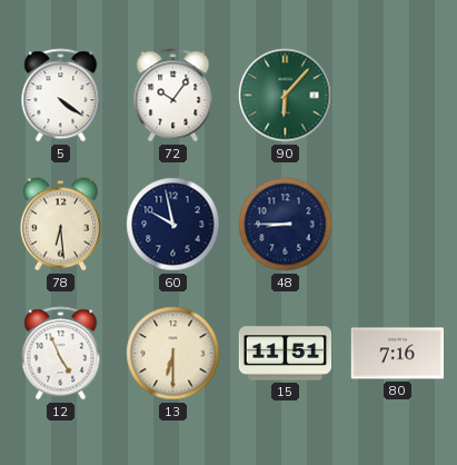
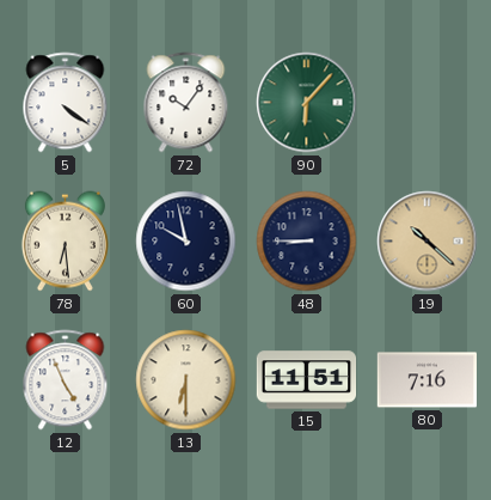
19: none -> 10:22 (428, 242)
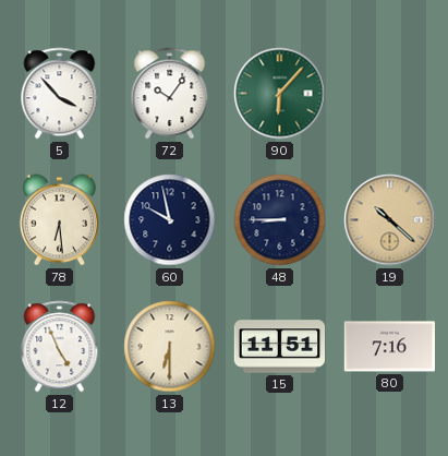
5: 4:21 -> 3:53 (60, 94)
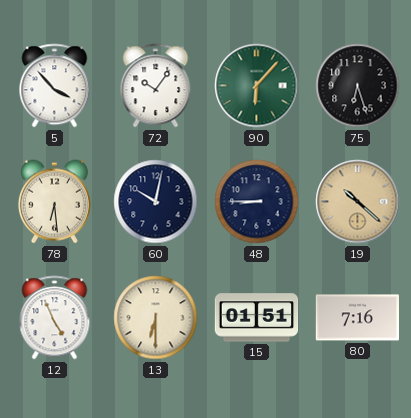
75: none -> 6:27 (358, 86)
60: 9:58 -> 10:02 (156, 202)
15: 11:51 -> 01:51 (257, 318)
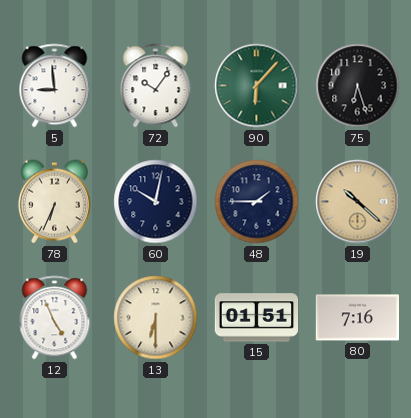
5: 3:53 -> 8:59 (55, 86)
78: 6:29 -> 6:34 (54, 202)
48: 8:45 -> 1:45 (257, 202)
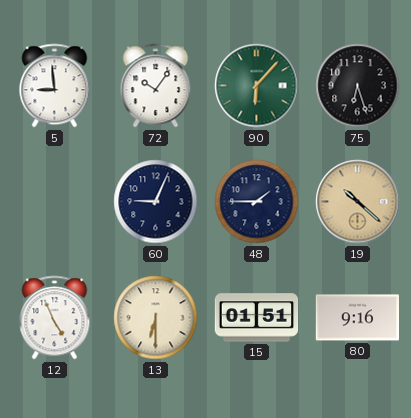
78: 6:34 -> none (54, 202)
60: 10:02 -> 9:04 (156, 202)
80: 7:16 -> 9:16 (358, 318)
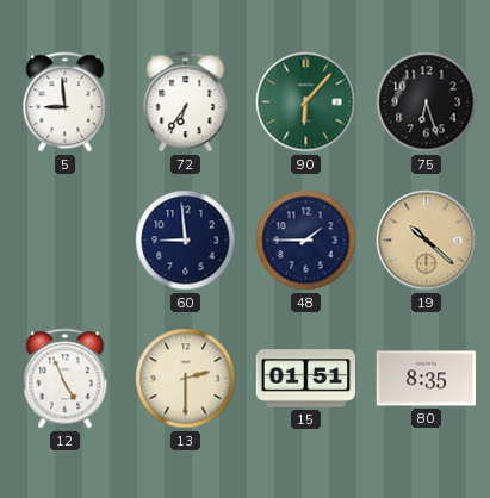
72: 10:06 -> 6:36 (186, 102)
60: 9:04 -> 8:59 (186, 241)
13: 6:30 -> 2:30 (186, 379)
80: 9:16 -> 8:35 (427, 379)
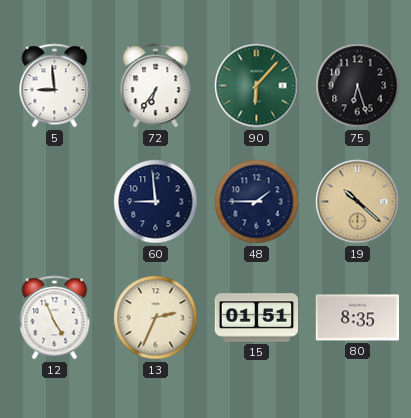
13: 2:30 -> 2:34 (156, 318)
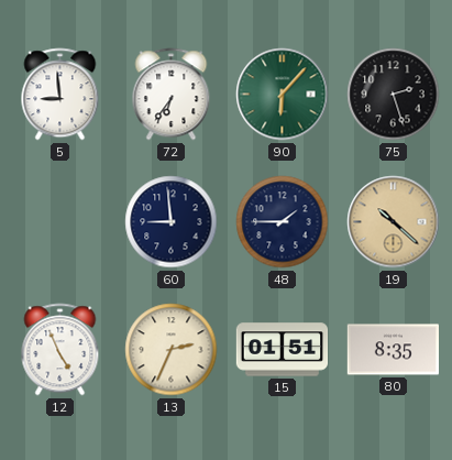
75: 6:27 -> 2:27 (394, 95)
